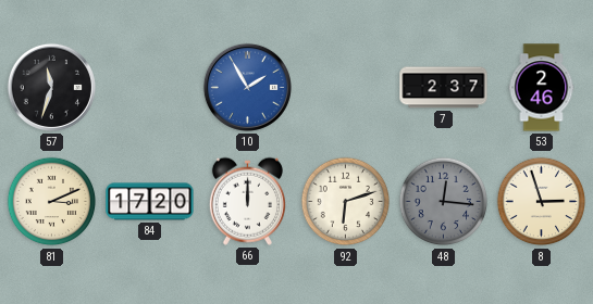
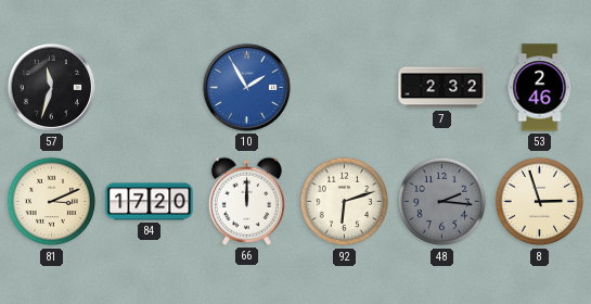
7: 2:37 -> 2:32 (442, 88)
48: 12:16 -> 2:16 (442, 202)
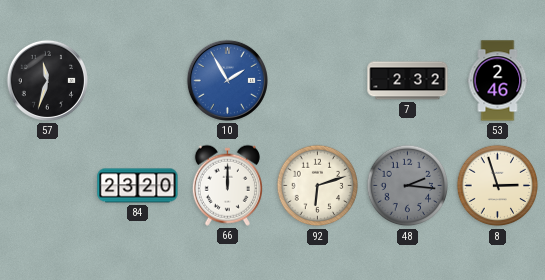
81: 3:11 -> none (52, 202)
84: 17:20 -> 23:20 (138, 186)
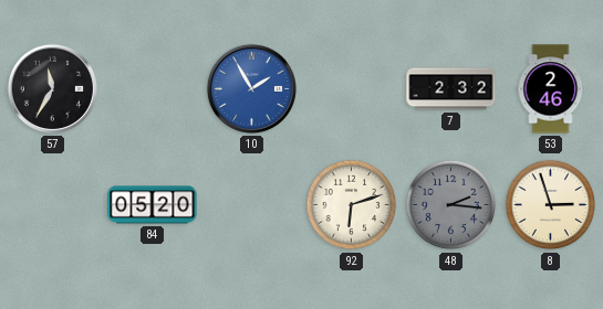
57: 11:33 -> 11:35 (52, 88)
84: 23:20 -> 05:20 (153, 205)
66: 12:00 -> none (227, 185)
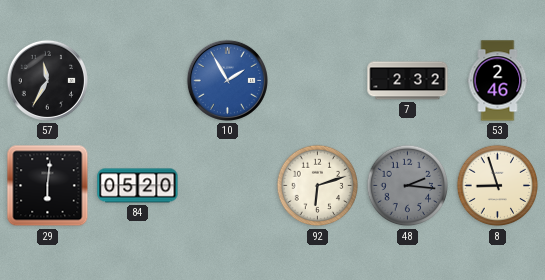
29: none -> 6:01 (48, 186)
8: 2:57 -> 8:57 (498, 186)
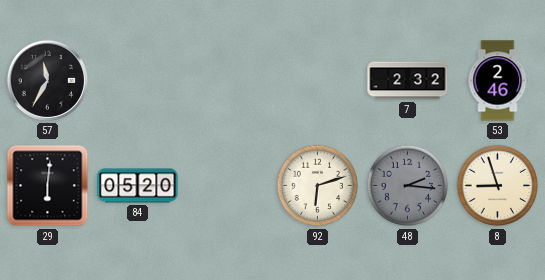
10: 1:55 -> none (227, 80)
